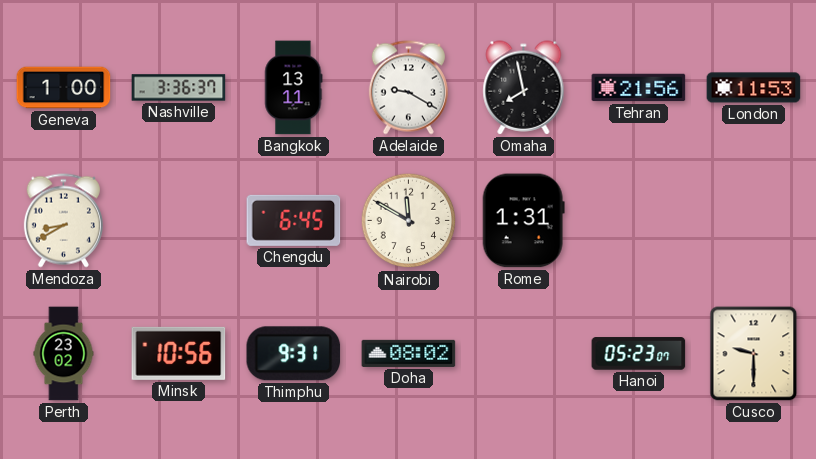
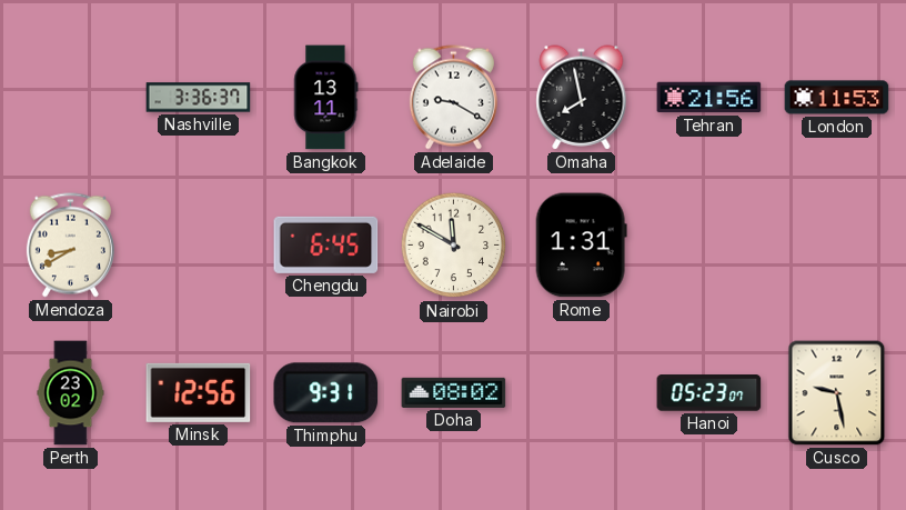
Geneva: 1:00 -> none (64, 88)
Minsk: 10:56 -> 12:56 (199, 392)
Cusco: 9:30 -> 9:28 (837, 393)
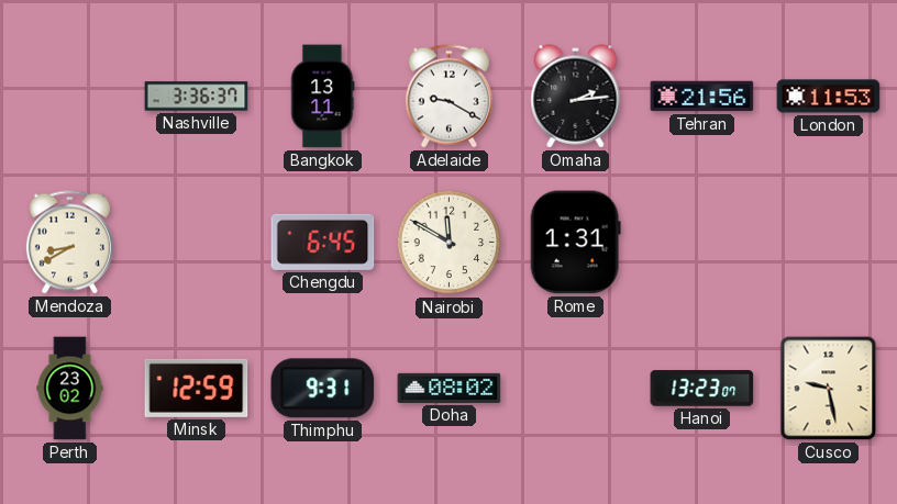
Omaha: 7:58 -> 2:14 (576, 97)
Minsk: 12:56 -> 12:59 (197, 388)
Hanoi: 05:23 -> 13:23 (702, 389)
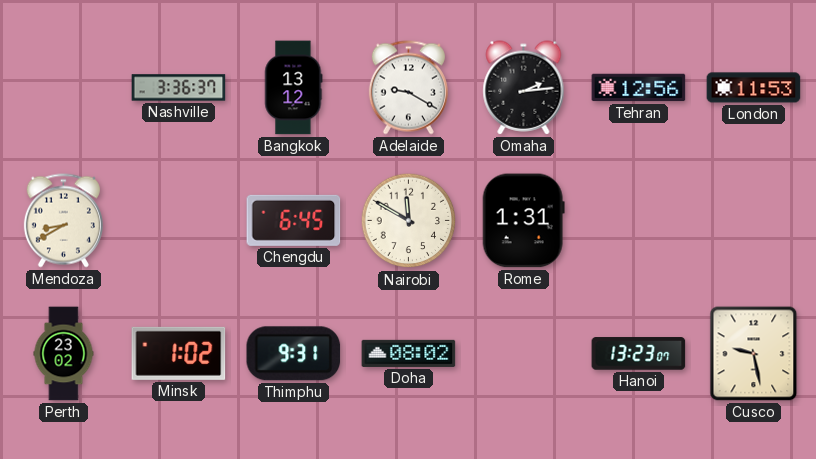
Bangkok: 13:11 -> 13:12 (294, 88)
Tehran: 21:56 -> 12:56 (639, 88)
Minsk: 12:59 -> 1:02 (179, 353)
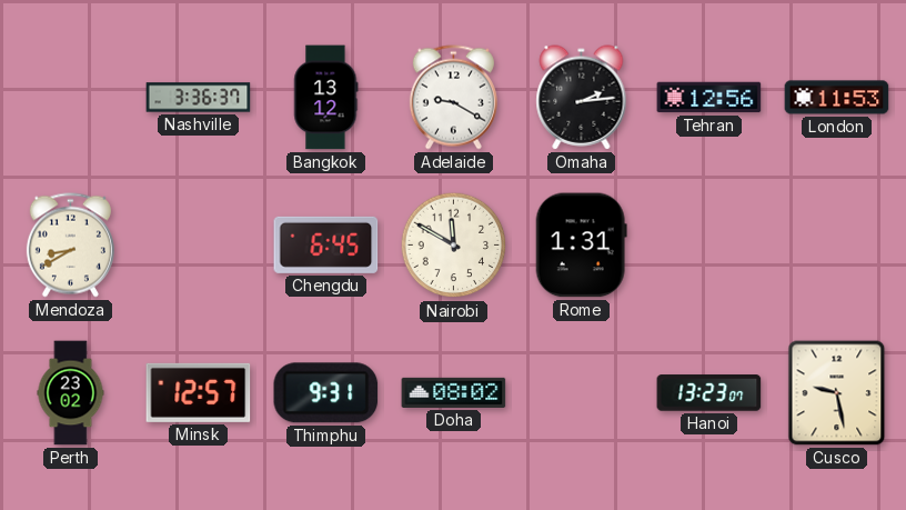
Minsk: 1:02 -> 12:57 (199, 392)
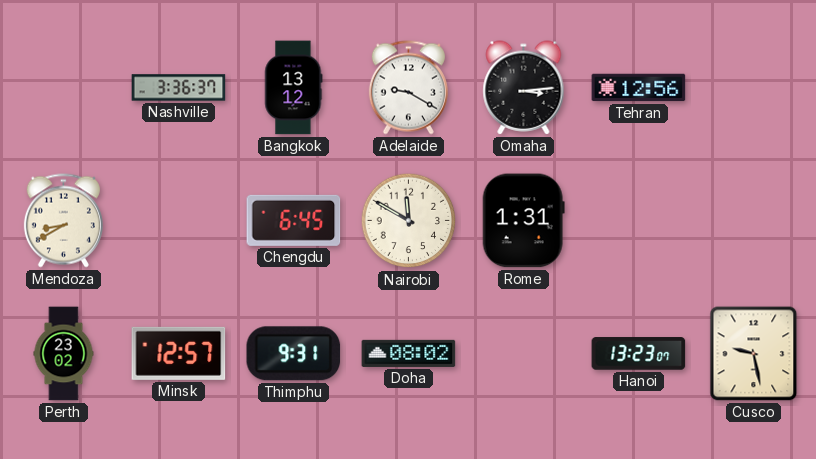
Omaha: 2:14 -> 3:14 (524, 88)
London: 11:53 -> none (837, 98)
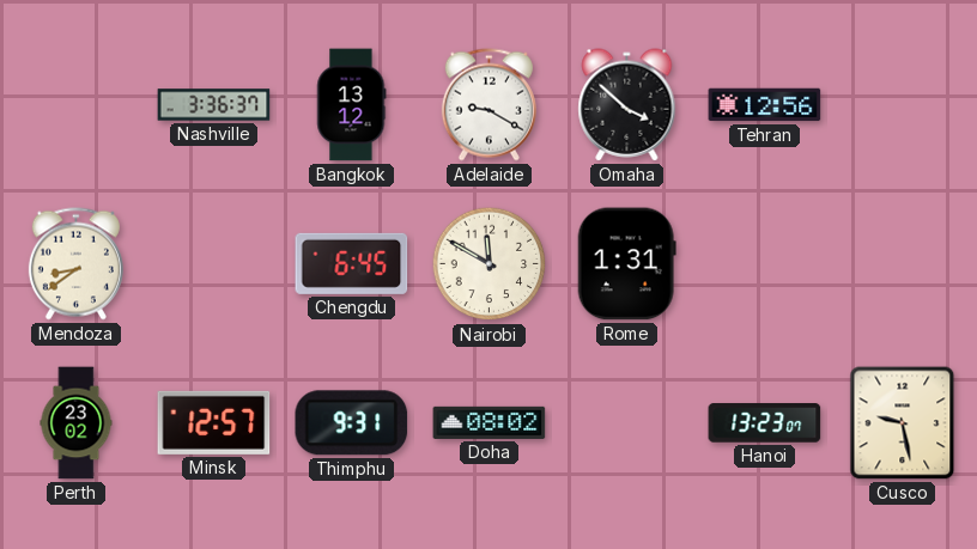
Omaha: 3:14 -> 3:52 (627, 105)
Mendoza: 8:40 -> 8:39 (75, 264)
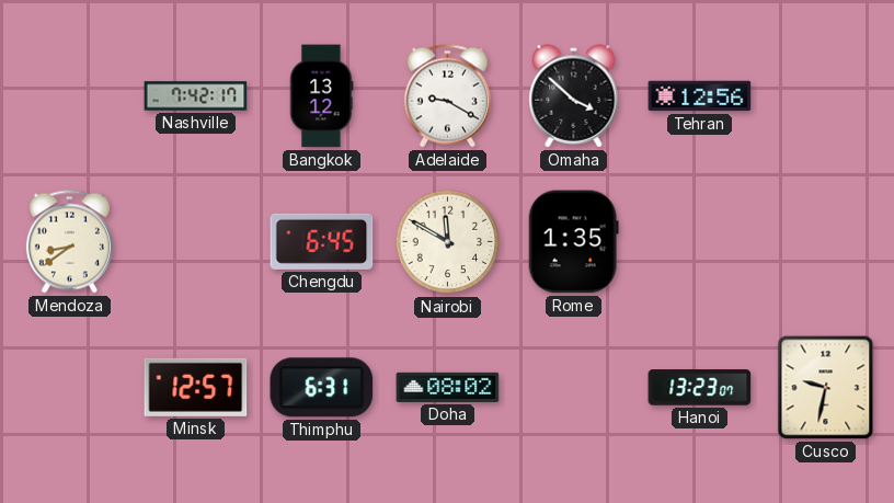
Nashville: 3:36 -> 7:42 (196, 96)
Rome: 1:31 -> 1:35 (573, 242)
Perth: 23:02 -> none (77, 423)
Thimphu: 9:31 -> 6:31 (322, 388)
Cusco: 9:28 -> 9:32 (826, 388)
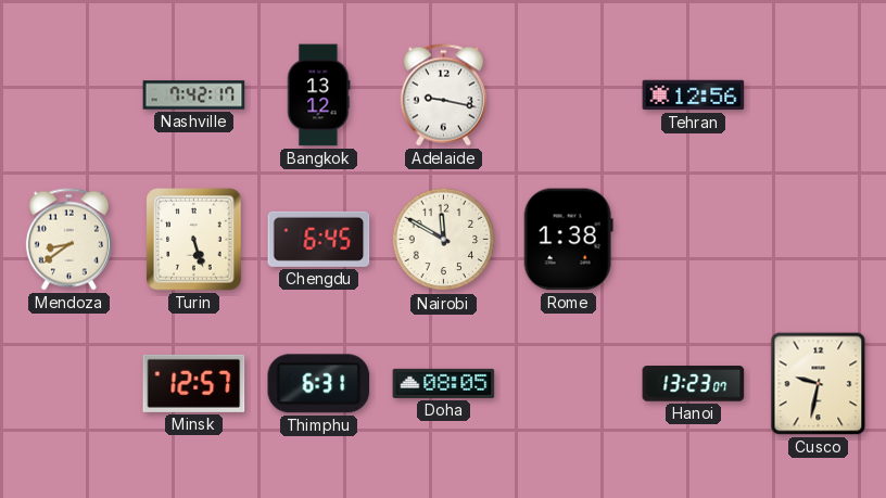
Adelaide: 9:20 -> 9:17 (443, 95)
Omaha: 3:52 -> none (574, 96)
Turin: none -> 5:27 (194, 240)
Rome: 1:35 -> 1:38 (568, 240)
Doha: 08:02 -> 08:05 (444, 383)
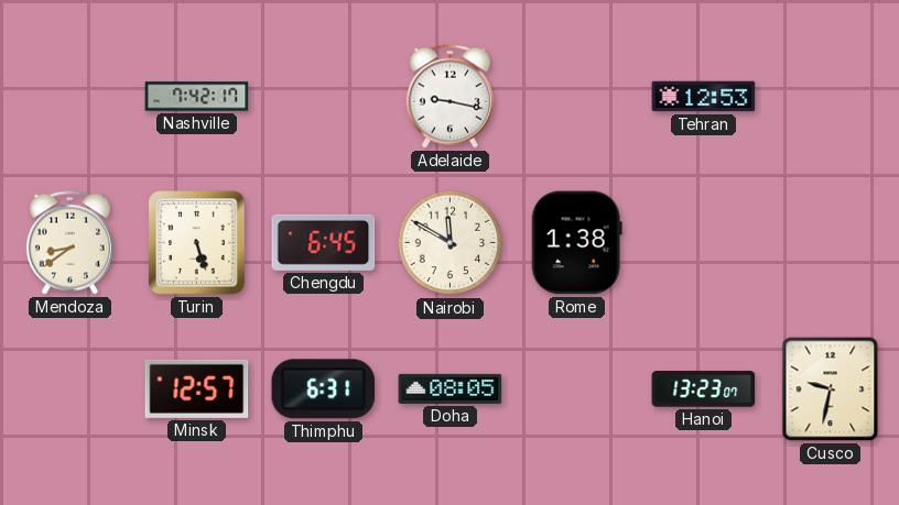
Bangkok: 13:12 -> none (319, 95)
Tehran: 12:56 -> 12:53 (704, 97)
